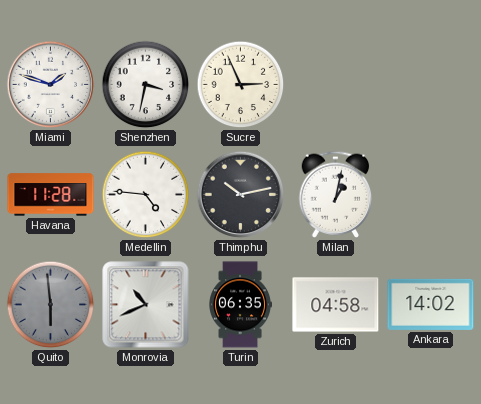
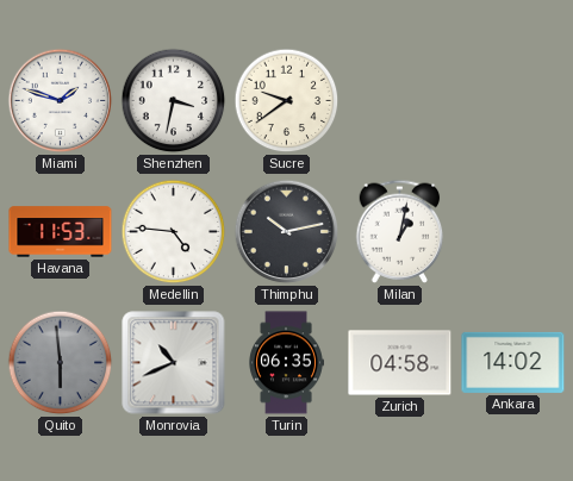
Sucre: 2:56 -> 9:39 (287, 101)
Havana: 11:28 -> 11:53 (61, 232)
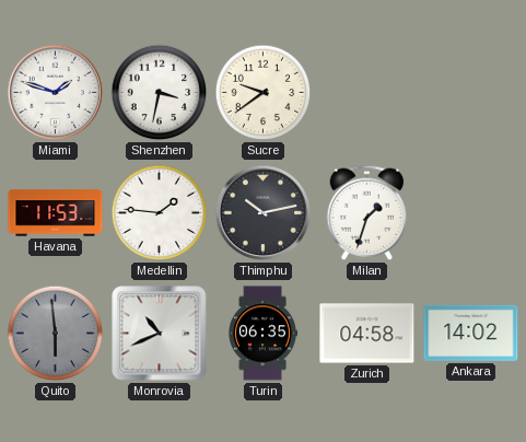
Medellin: 4:46 -> 1:46 (160, 213)
Milan: 1:02 -> 1:33 (367, 212)
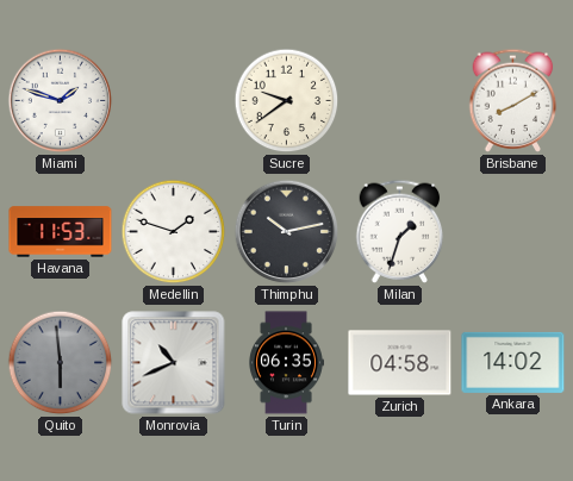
Shenzhen: 3:32 -> none (160, 93)
Brisbane: none -> 8:10 (513, 100)
Medellin: 1:46 -> 1:48 (174, 232)
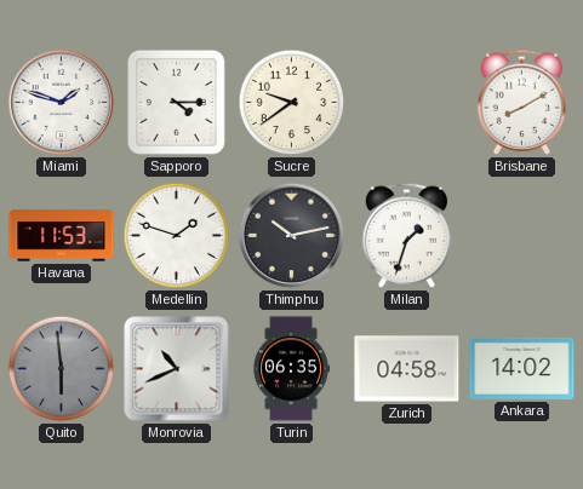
Sapporo: none -> 4:15 (176, 102)
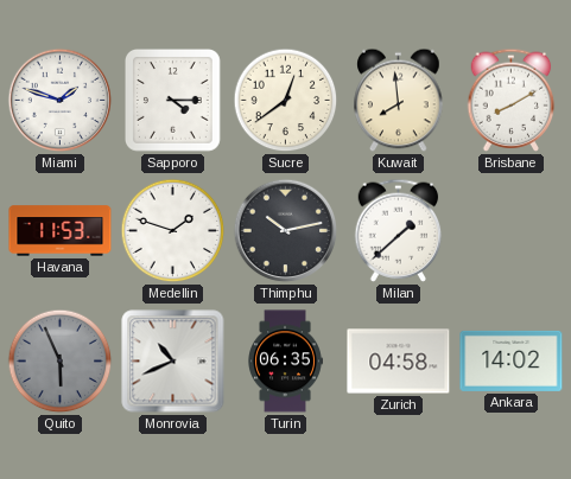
Sucre: 9:39 -> 12:39 (286, 101)
Kuwait: none -> 7:59 (399, 101)
Milan: 1:33 -> 1:38 (399, 230)
Quito: 5:59 -> 5:56 (61, 362)
